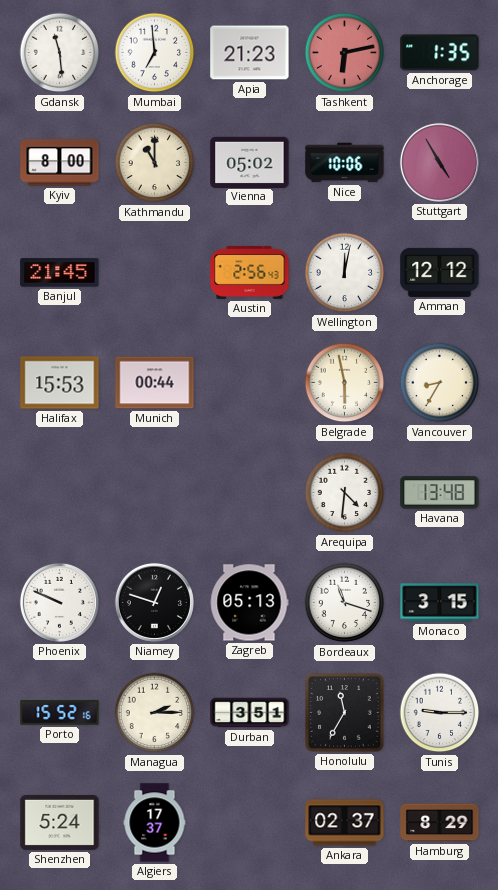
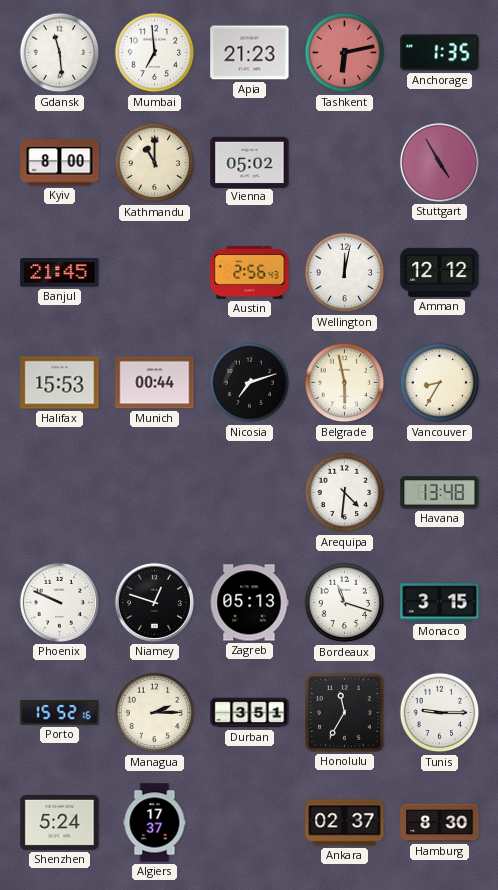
Nice: 10:06 -> none (345, 163)
Nicosia: none -> 7:12 (250, 383)
Hamburg: 8:29 -> 8:30 (440, 823)
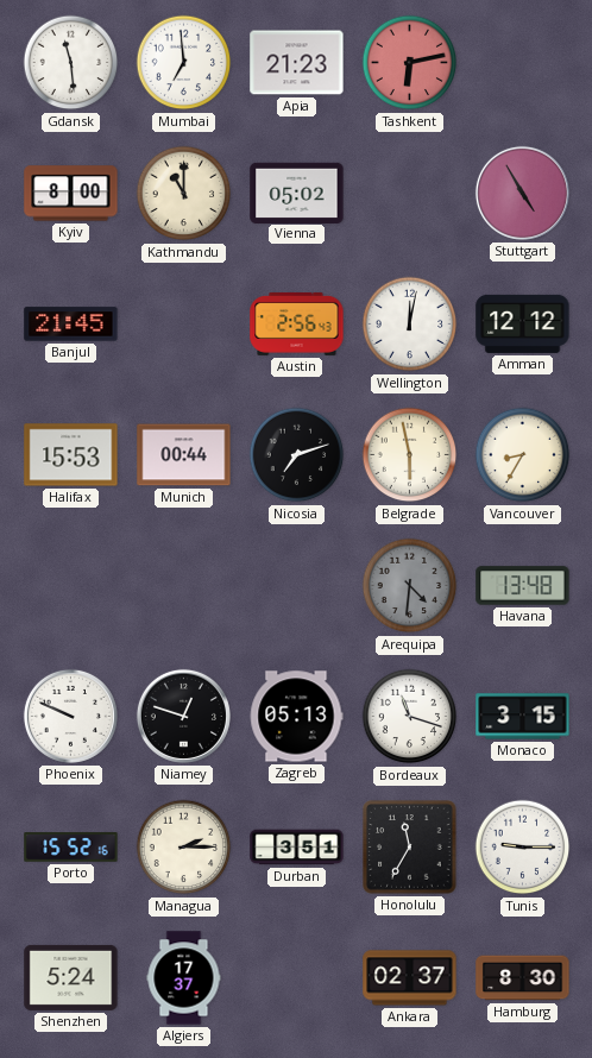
Anchorage: 1:35 -> none (440, 53)
Arequipa dial: white -> grey (410, 586)
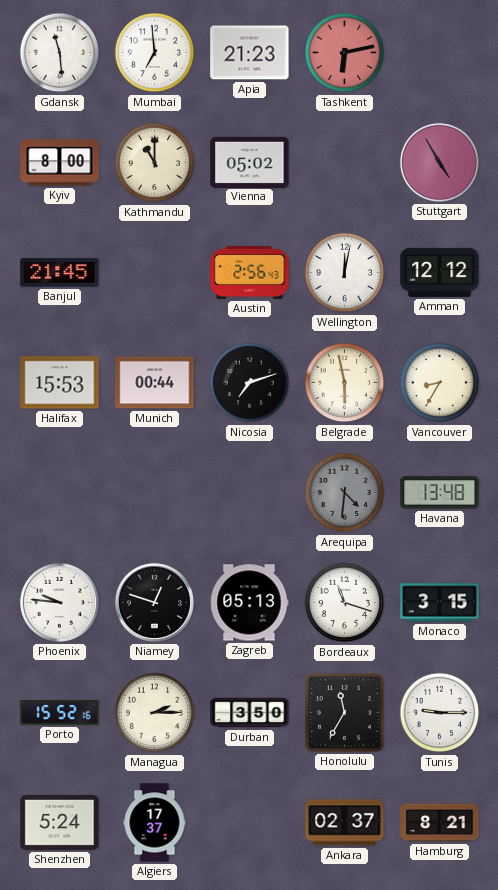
Phoenix: 9:49 -> 9:46 (59, 602)
Durban: 3:51 -> 3:50 (250, 713)
Hamburg: 8:30 -> 8:21 (440, 823)
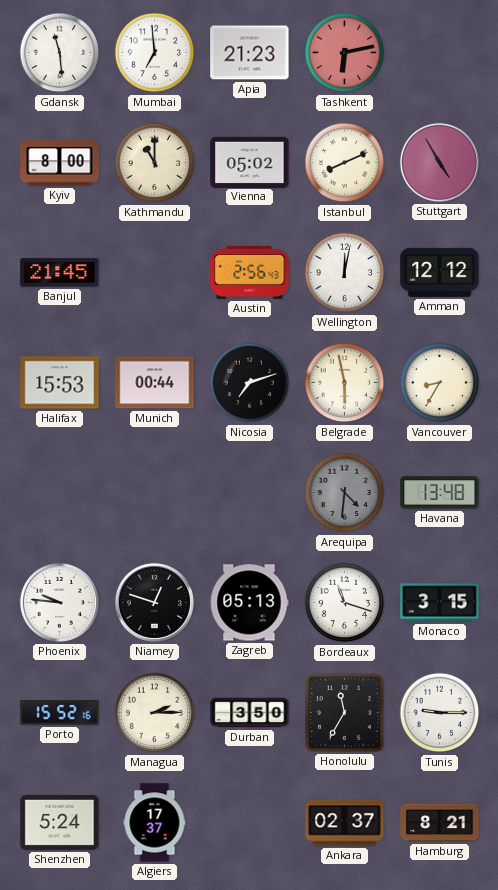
Istanbul: none -> 8:11 (345, 163)
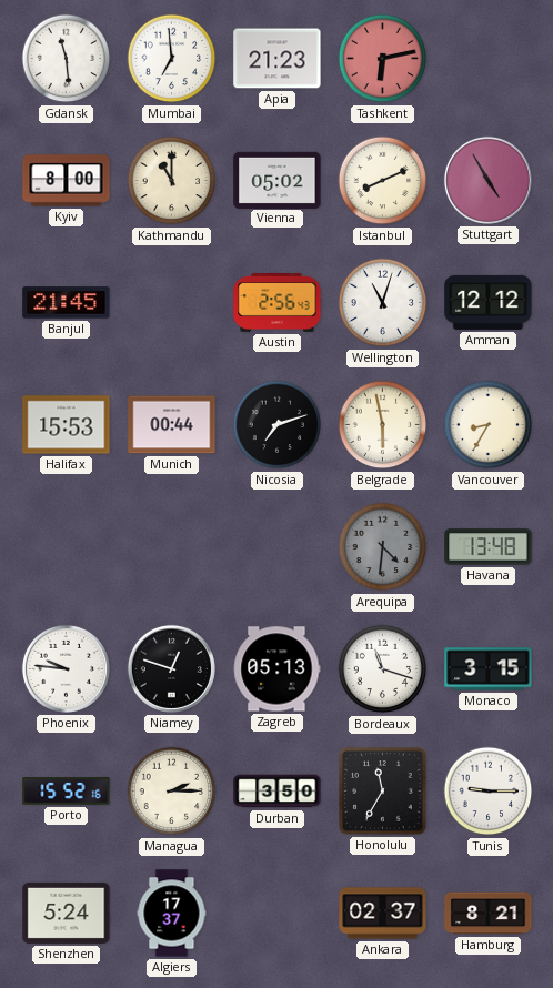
Wellington: 12:02 -> 11:03 (383, 303)
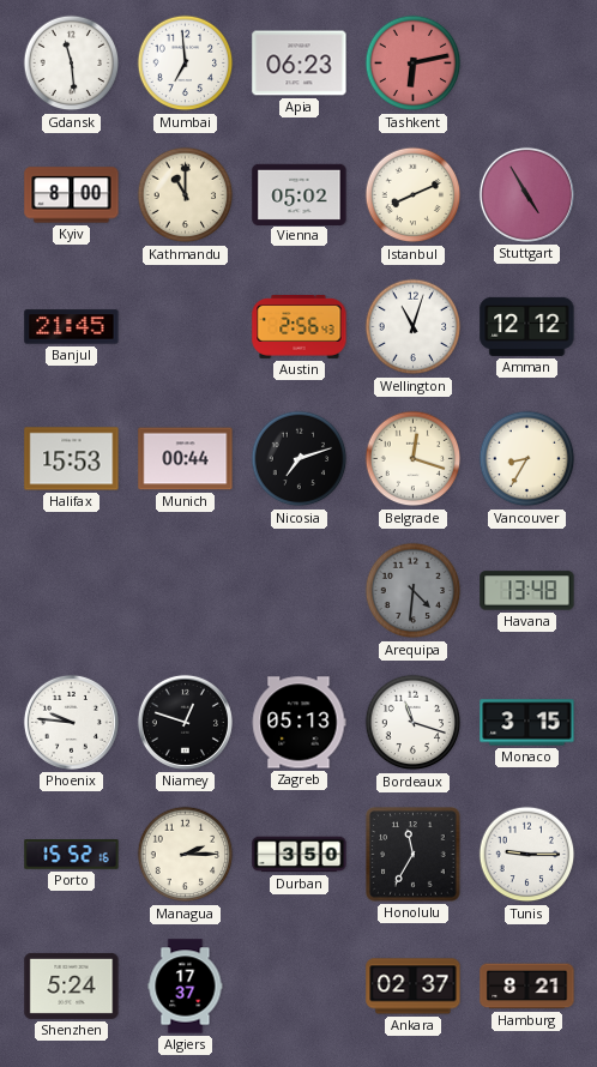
Apia: 21:23 -> 06:23 (300, 64)
Belgrade: 5:58 -> 12:18 (414, 459)
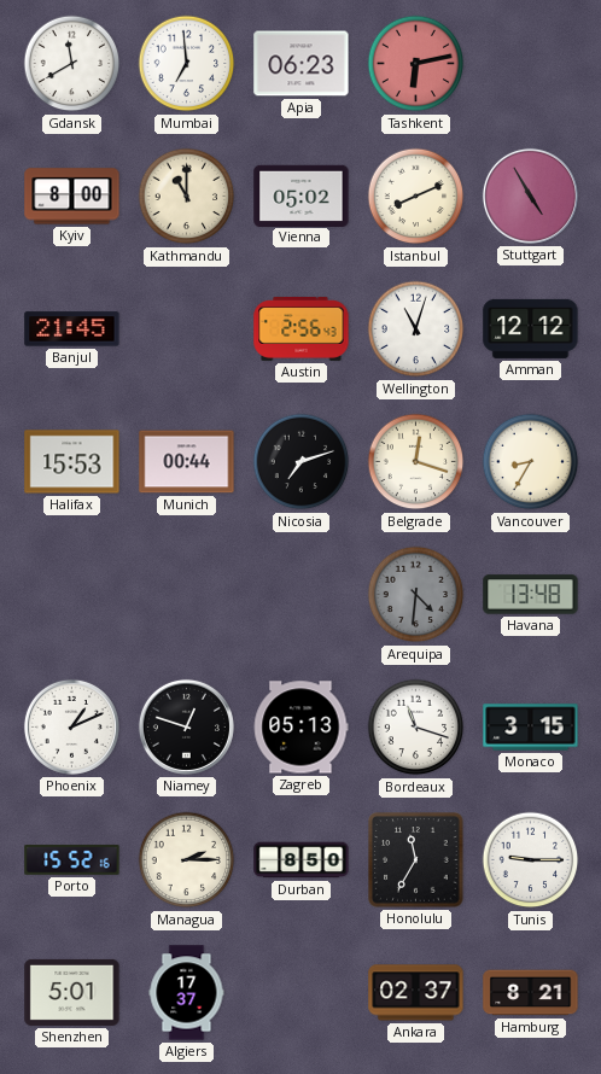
Gdansk: 11:29 -> 11:40 (72, 64)
Phoenix: 9:46 -> 1:11 (71, 726)
Durban: 3:50 -> 8:50 (302, 860)
Shenzhen: 5:24 -> 5:01 (72, 992)
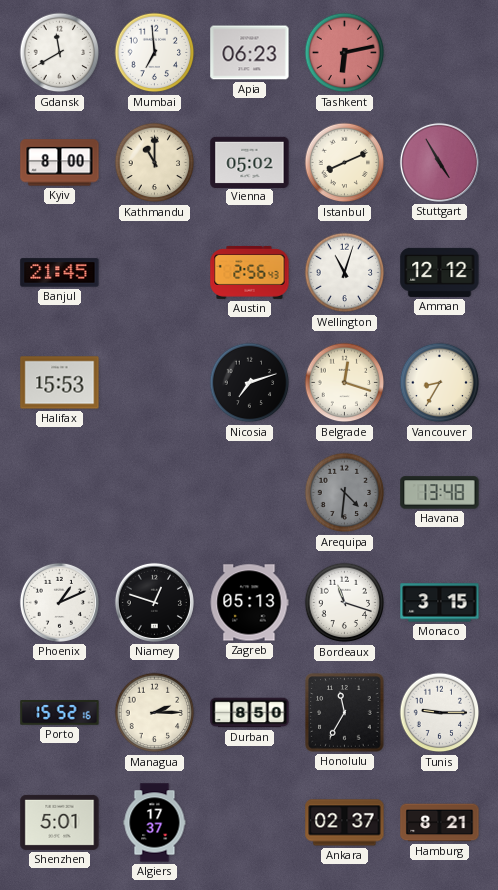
Munich: 00:44 -> none (187, 462)
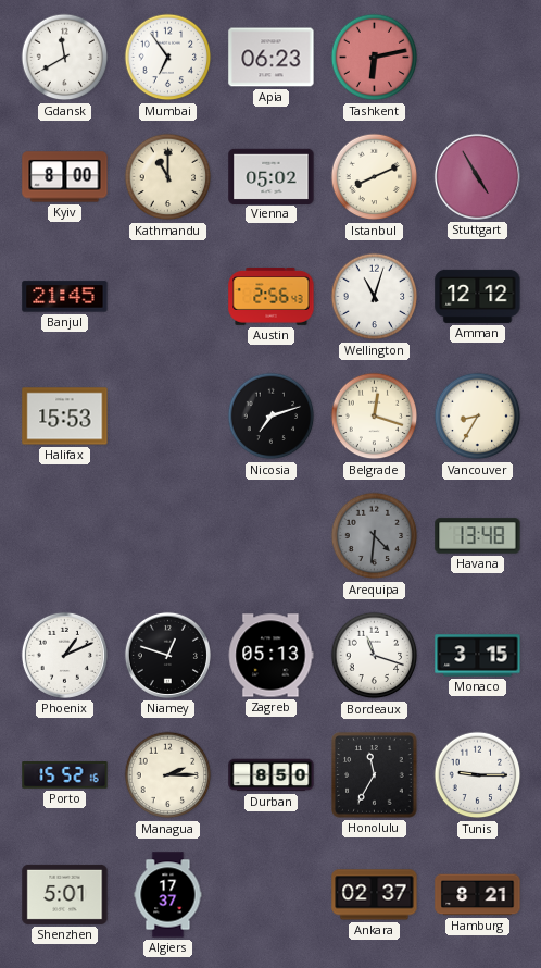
Mumbai: 6:59 -> 6:54 (168, 58)
